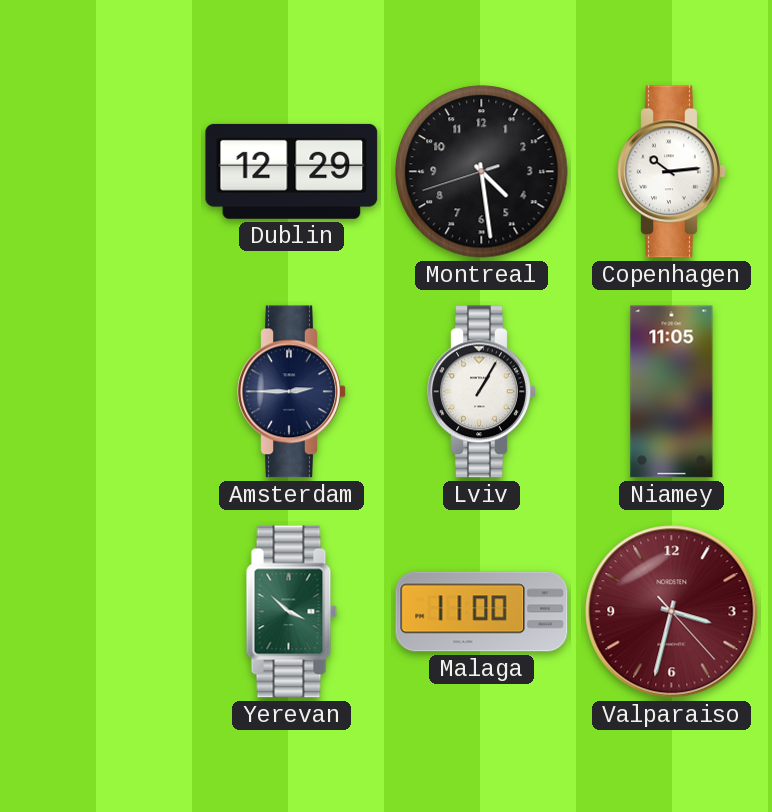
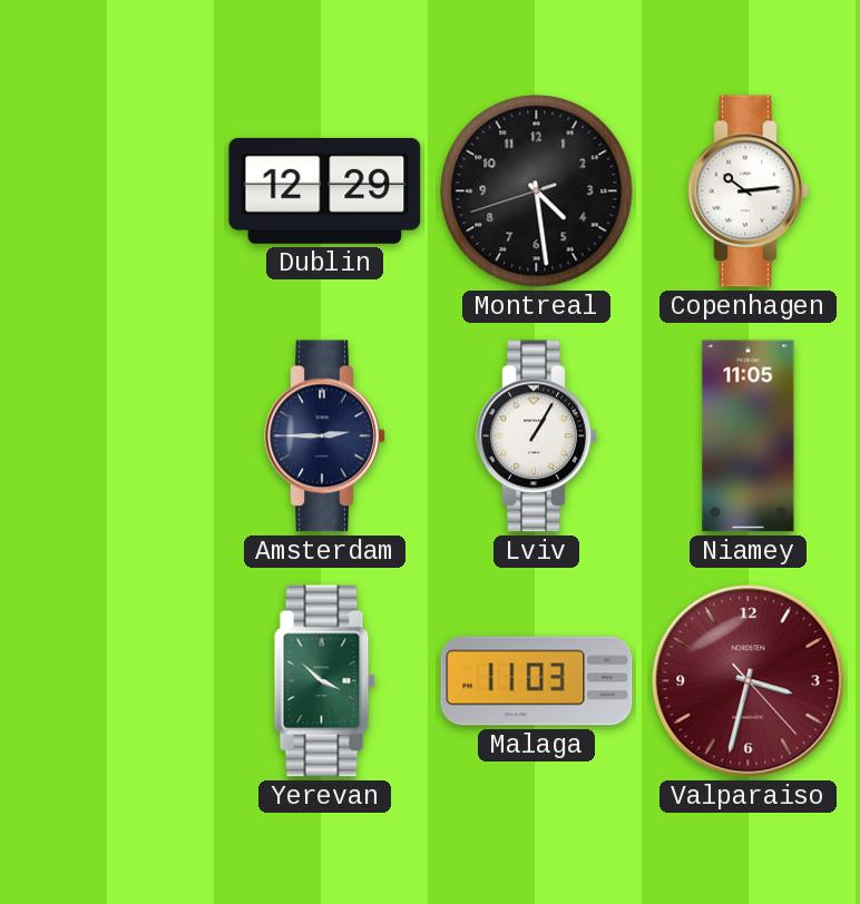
Malaga: 11:00 -> 11:03 (537, 681)
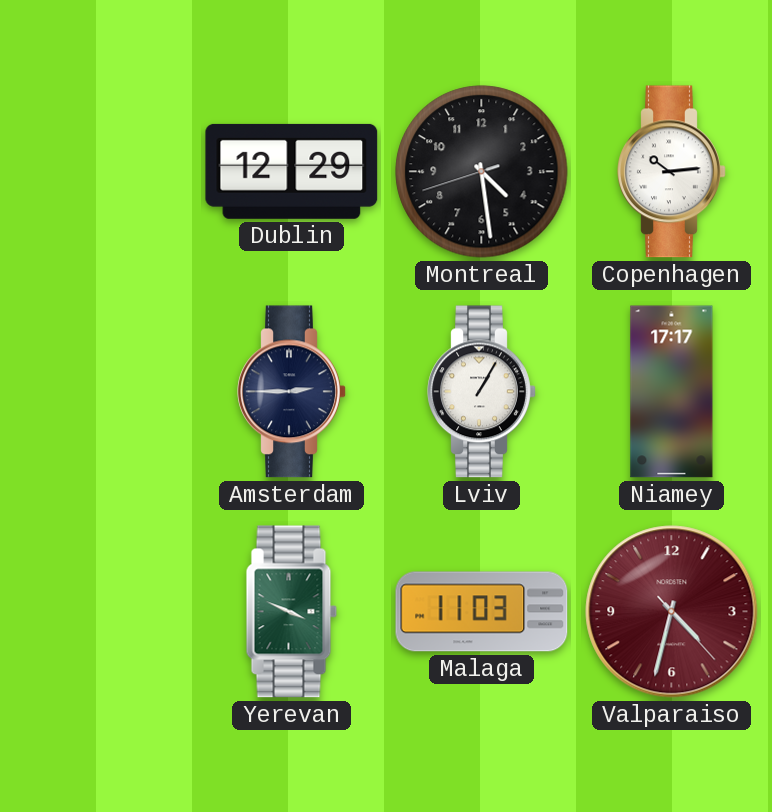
Niamey: 11:05 -> 17:17 (672, 392)
Yerevan: 3:52 -> 3:49 (292, 612)
Valparaiso: 3:32 -> 4:32 (672, 612)
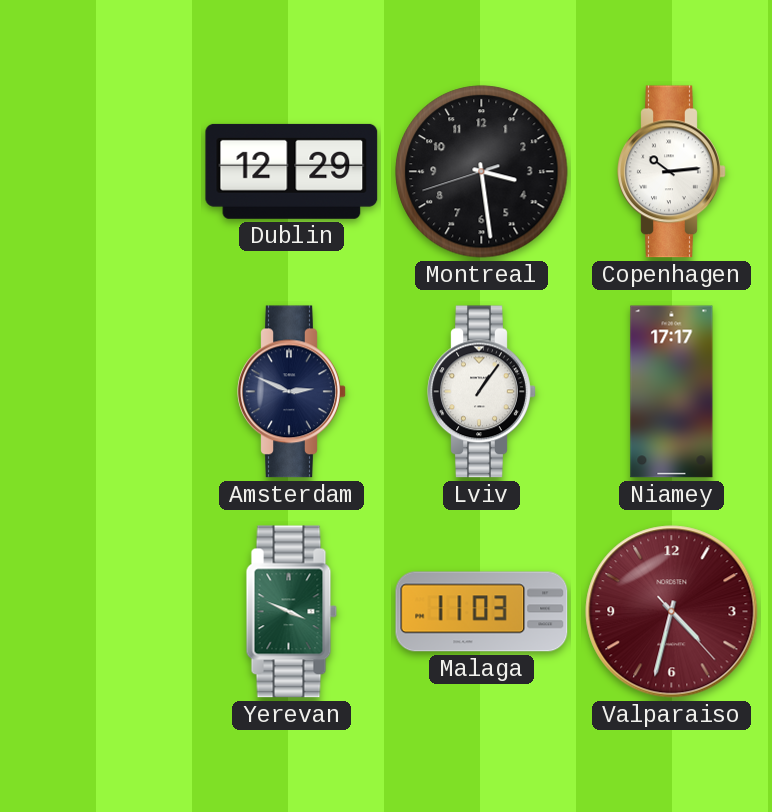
Montreal: 4:28 -> 3:28 (482, 172)
Amsterdam: 2:45 -> 2:49 (292, 392)
Lviv: 1:05 -> 1:06 (482, 392)
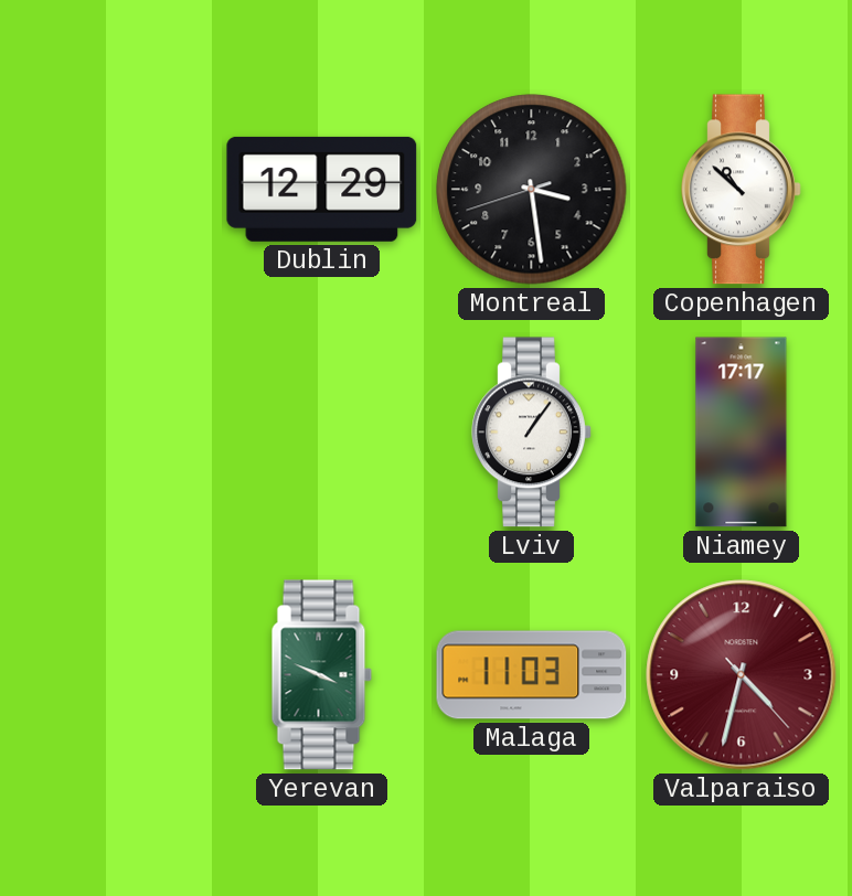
Copenhagen: 10:14 -> 10:52 (742, 190)
Amsterdam: 2:49 -> none (292, 392)
